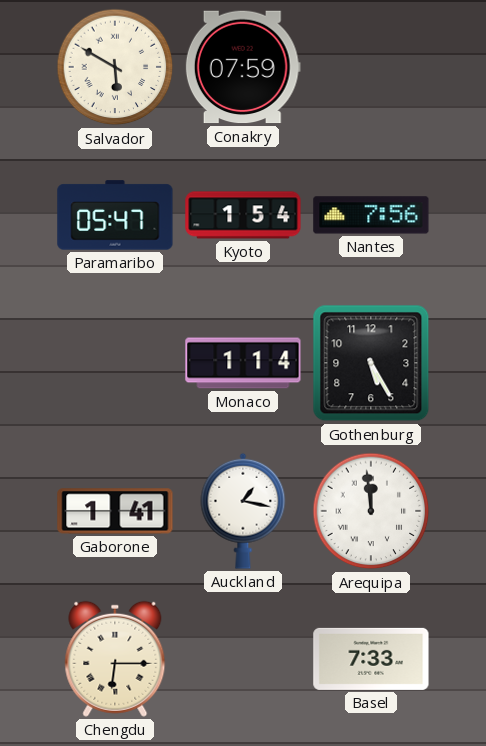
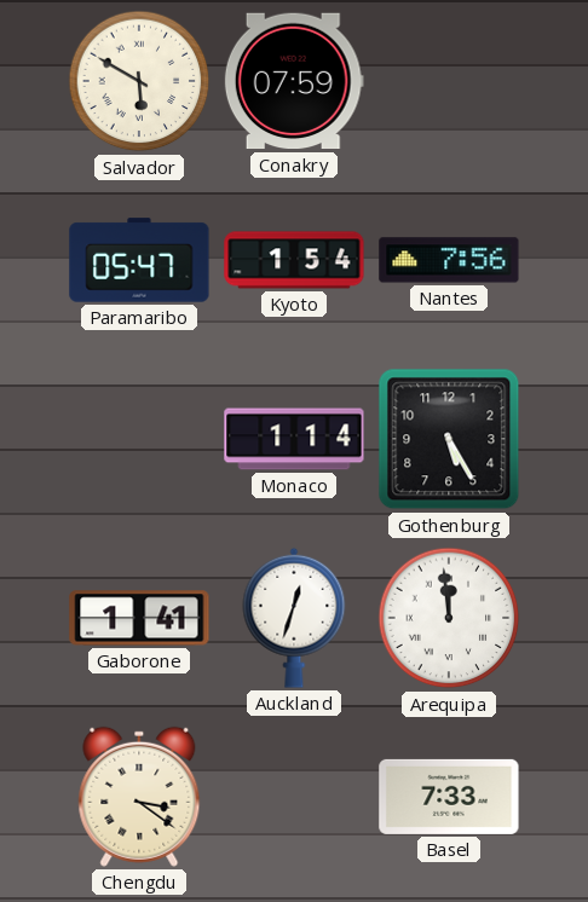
Auckland: 1:17 -> 12:33 (294, 618)
Chengdu: 6:15 -> 3:21 (139, 797)
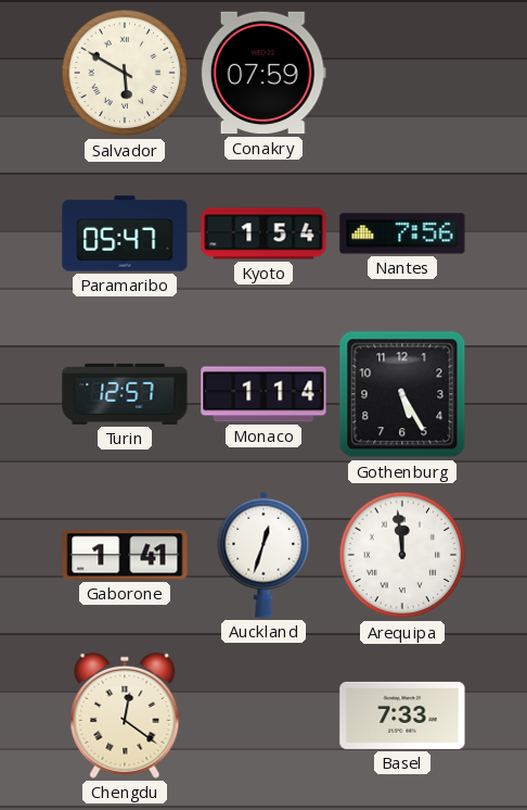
Turin: none -> 12:57 (125, 394)
Chengdu: 3:21 -> 12:21 (125, 716)
